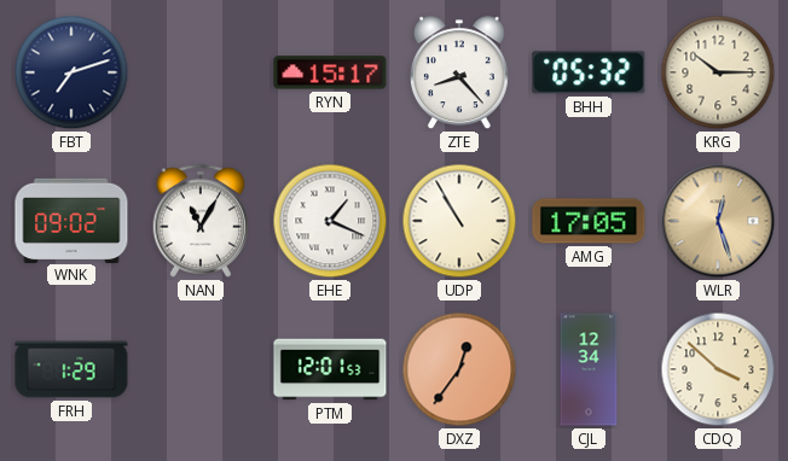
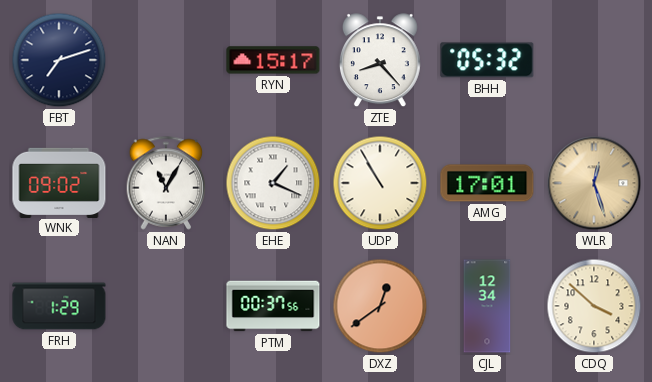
KRG: 10:15 -> none (718, 72)
AMG: 17:05 -> 17:01 (487, 183)
PTM: 12:01 -> 00:37 (273, 306)
DXZ: 12:36 -> 12:39 (380, 306)
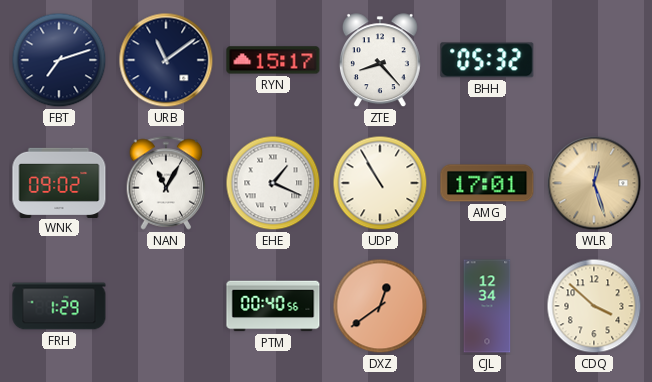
URB: none -> 11:09 (166, 60)
PTM: 00:37 -> 00:40 (273, 306)
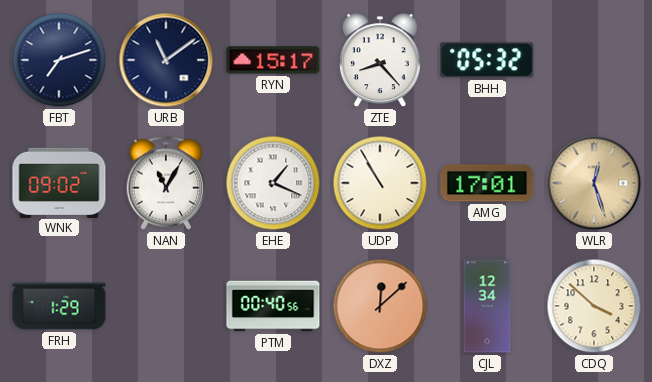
DXZ: 12:39 -> 12:08 (380, 306)
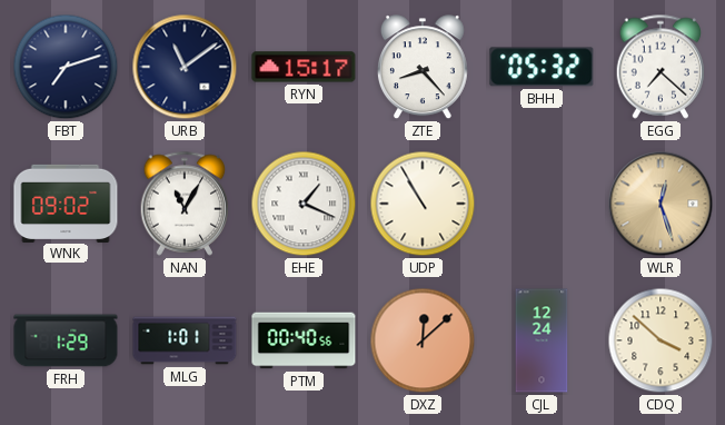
EGG: none -> 7:22 (661, 67)
AMG: 17:01 -> none (487, 183)
MLG: none -> 1:01 (185, 340)
CJL: 12:34 -> 12:24 (542, 340)
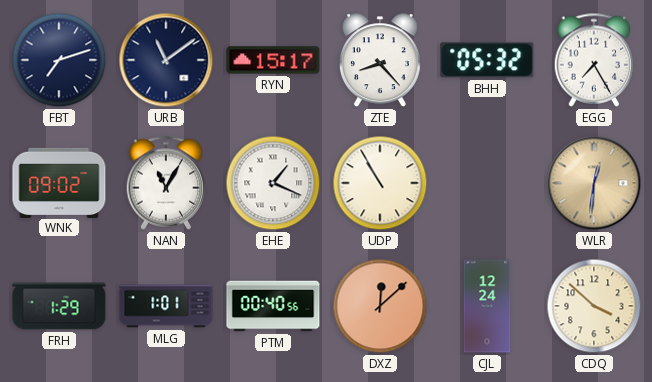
EGG: 7:22 -> 7:25 (594, 60)
WLR: 12:27 -> 12:31 (594, 183)
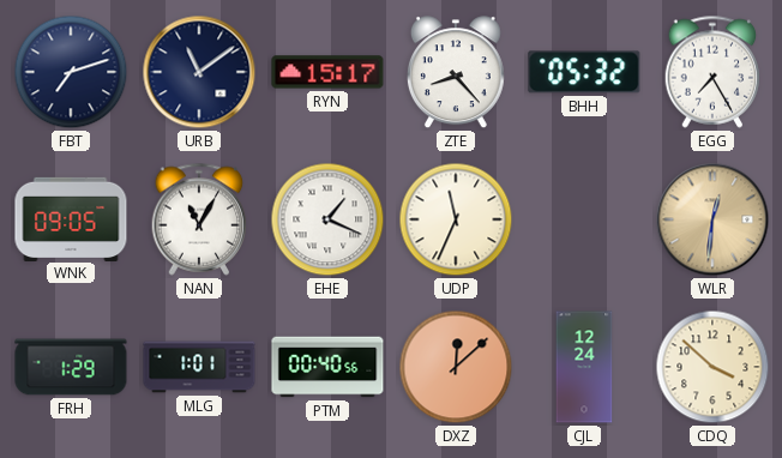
WNK: 09:02 -> 09:05 (71, 218)
UDP: 10:55 -> 11:34 (456, 219)
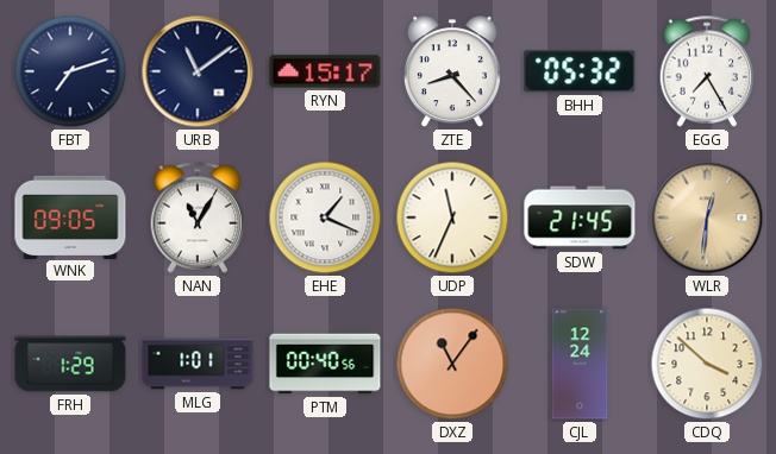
SDW: none -> 21:45 (580, 217)
DXZ: 12:08 -> 11:06 (452, 364)
